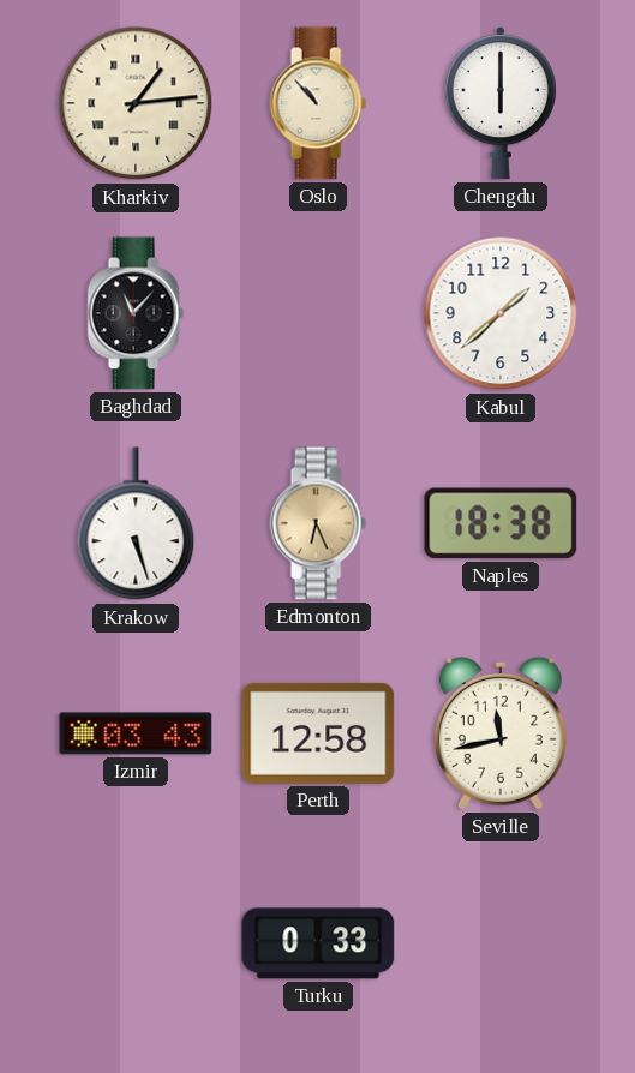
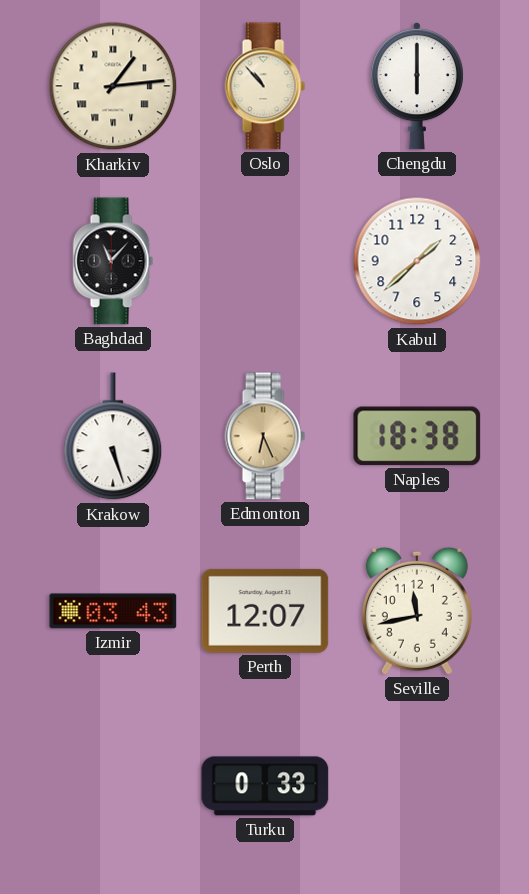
Perth: 12:58 -> 12:07 (265, 611)
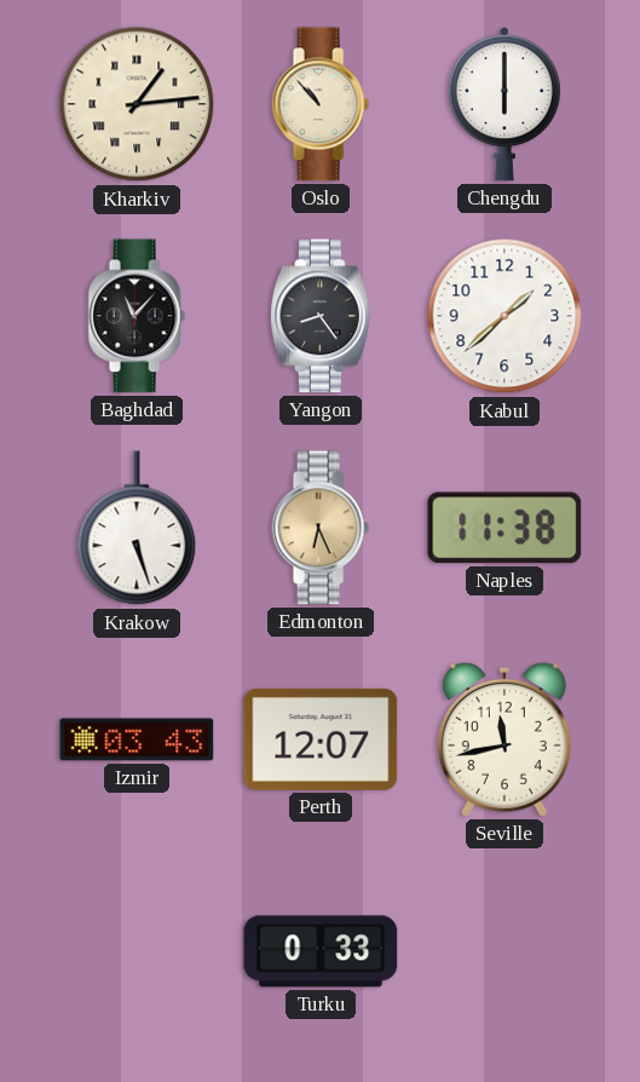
Yangon: none -> 8:24 (321, 316)
Naples: 18:38 -> 11:38 (504, 528)
